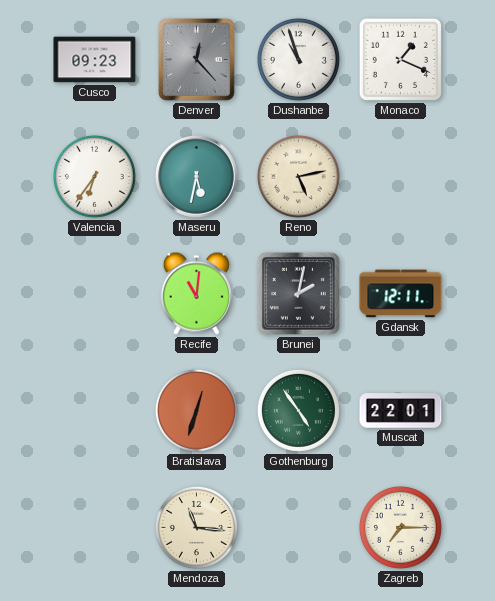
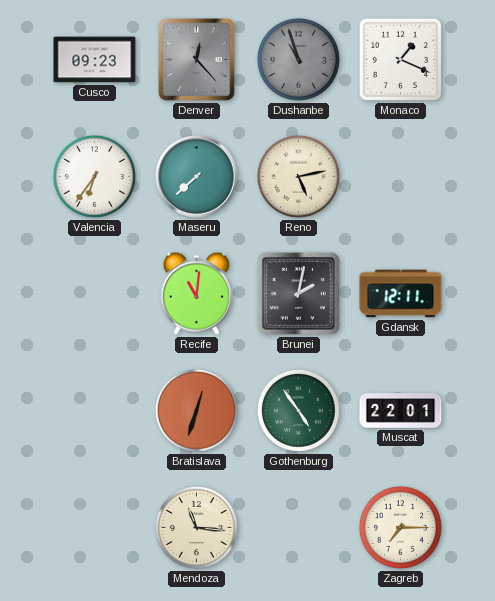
Dushanbe dial: white -> grey (298, 59)
Maseru: 5:32 -> 7:38 (197, 177)
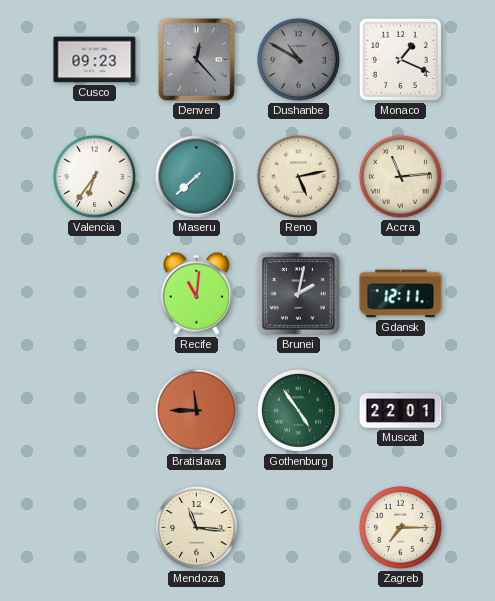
Dushanbe: 10:57 -> 10:50 (298, 59)
Accra: none -> 11:14 (400, 176)
Bratislava: 12:33 -> 11:45 (196, 410)
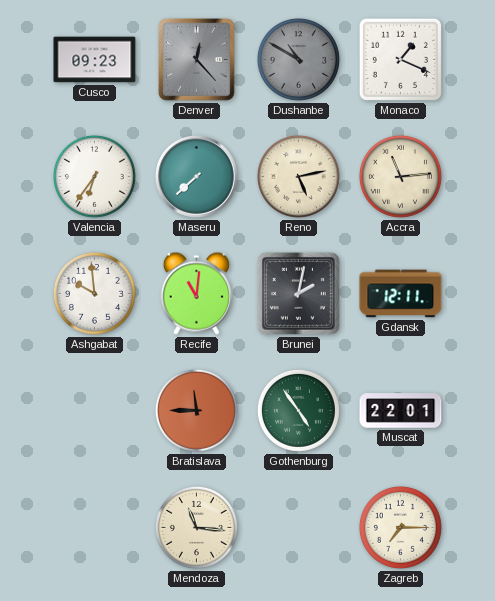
Ashgabat: none -> 9:59 (94, 293)
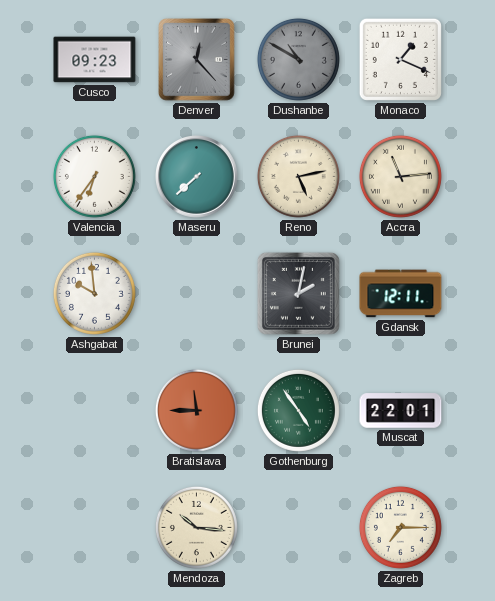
Recife: 11:01 -> none (196, 293)
Mendoza: 11:16 -> 10:16 (196, 527)
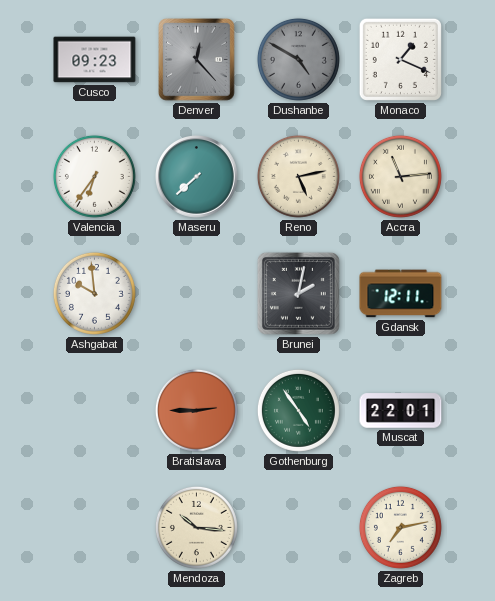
Dushanbe: 10:50 -> 4:50 (298, 59)
Bratislava: 11:45 -> 2:45 (196, 410)
Zagreb: 7:15 -> 7:13 (400, 527)
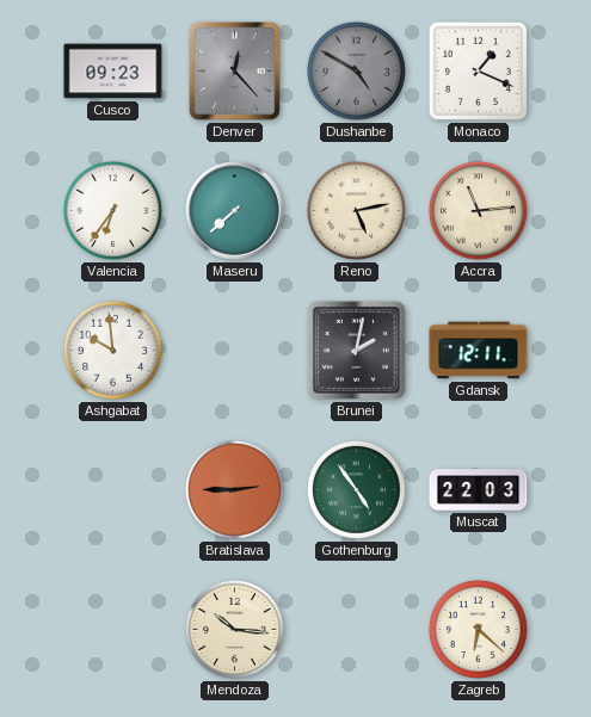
Muscat: 22:01 -> 22:03 (479, 490)
Zagreb: 7:13 -> 6:22 (478, 629)
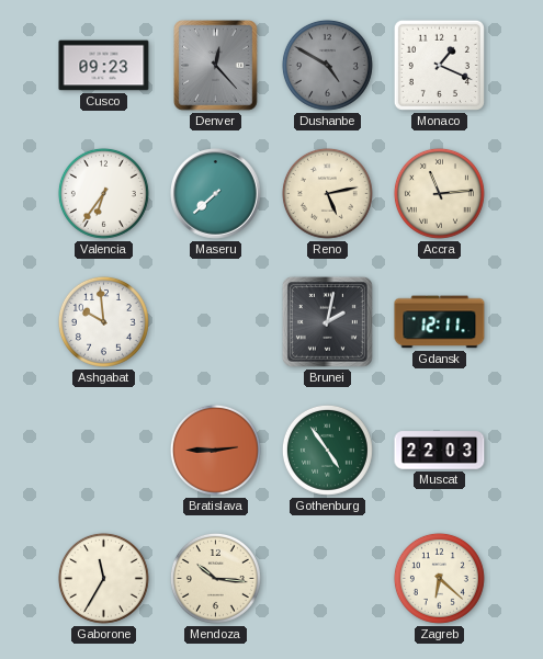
Gaborone: none -> 11:35 (103, 578)
